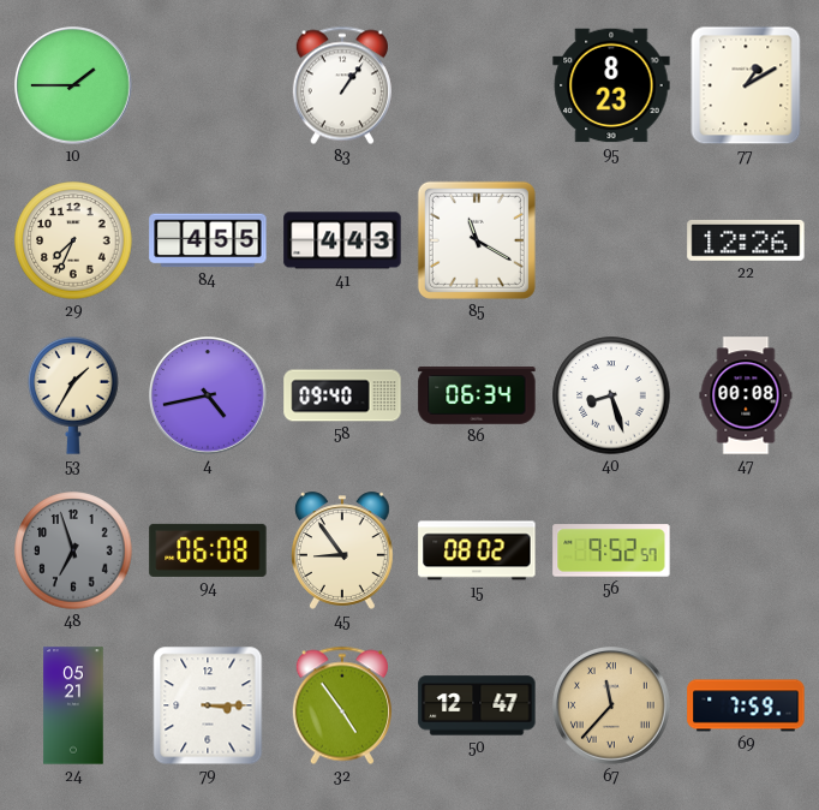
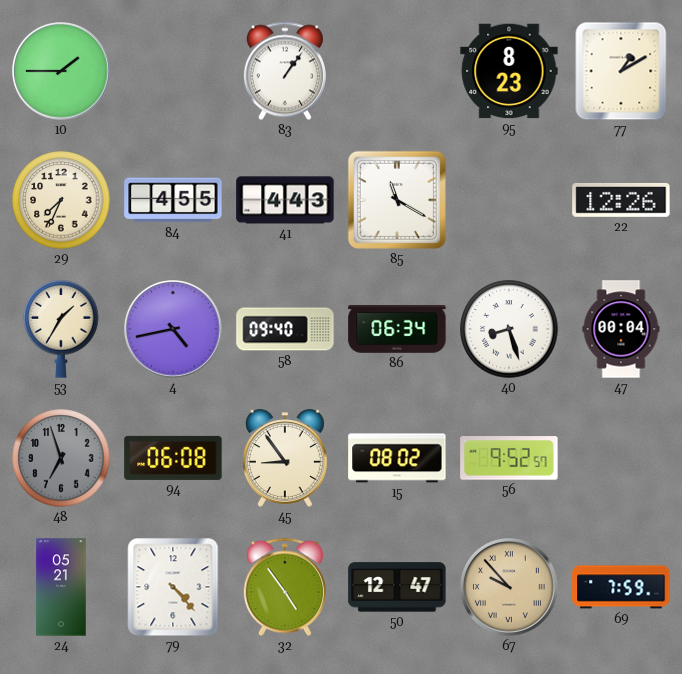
47: 00:08 -> 00:04 (621, 329)
79: 3:15 -> 4:23 (173, 587)
67: 11:37 -> 9:53 (510, 588)
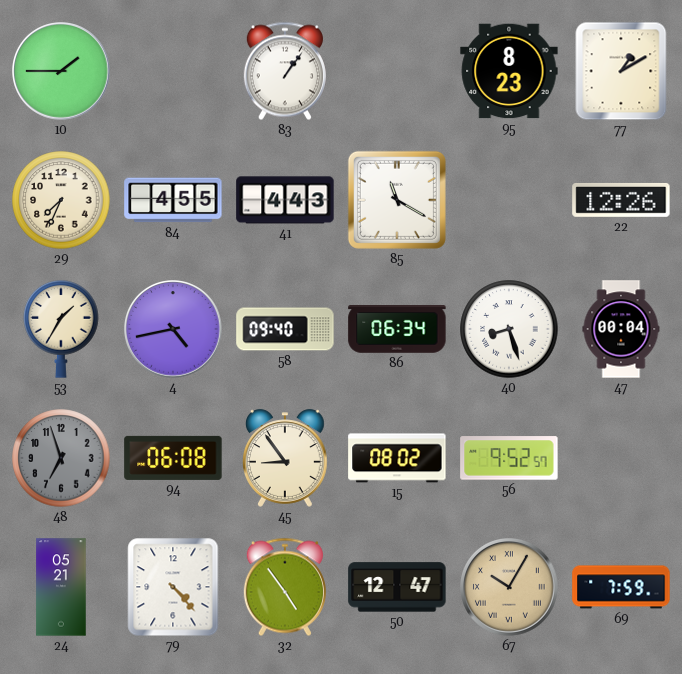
67: 9:53 -> 10:05 (510, 588)
